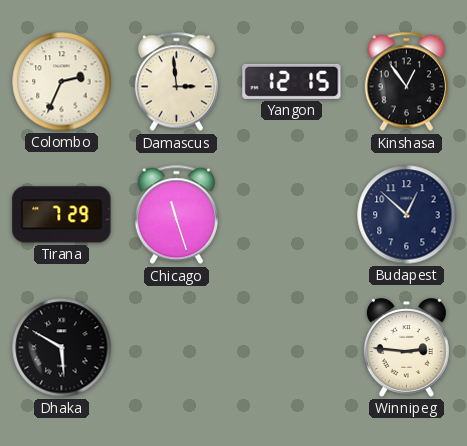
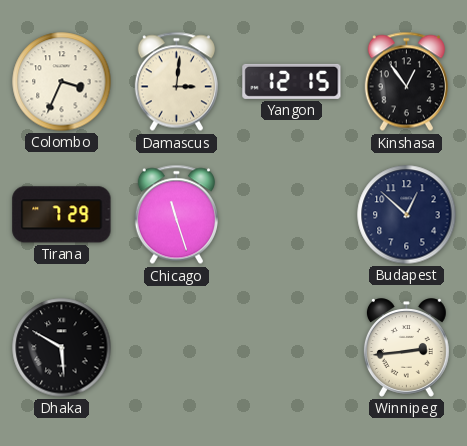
Colombo: 2:34 -> 3:34 (62, 82)
Damascus: 2:59 -> 3:01 (176, 82)
Winnipeg: 2:46 -> 2:44 (406, 348)
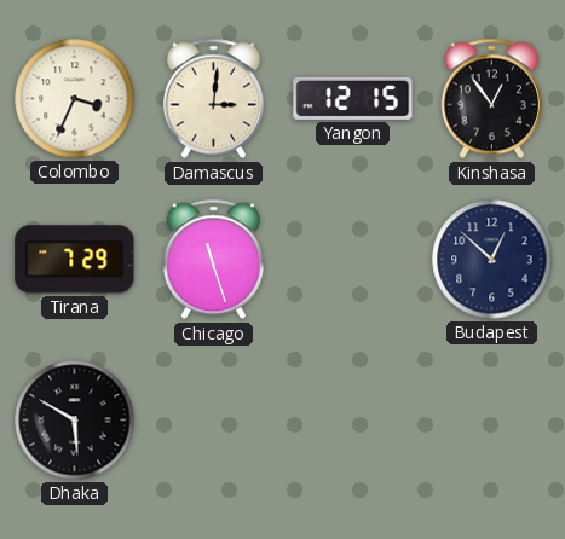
Winnipeg: 2:44 -> none (406, 348)
